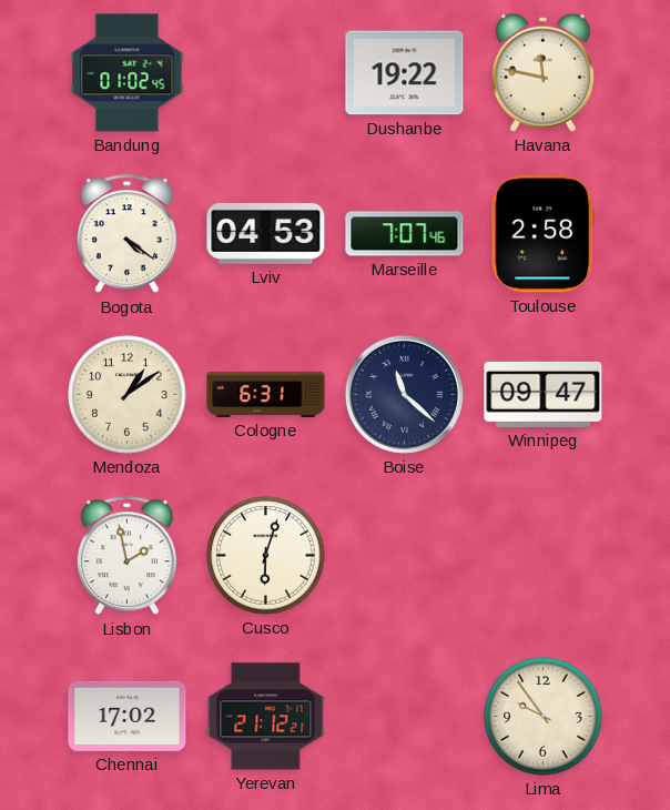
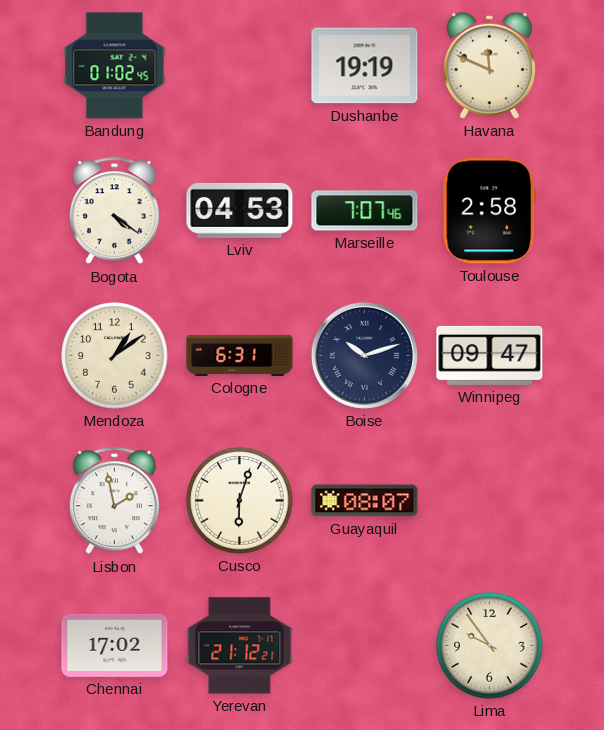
Dushanbe: 19:22 -> 19:19 (365, 66)
Havana: 11:47 -> 11:49 (489, 65)
Boise: 11:22 -> 10:12 (364, 355)
Guayaquil: none -> 08:07 (365, 501)
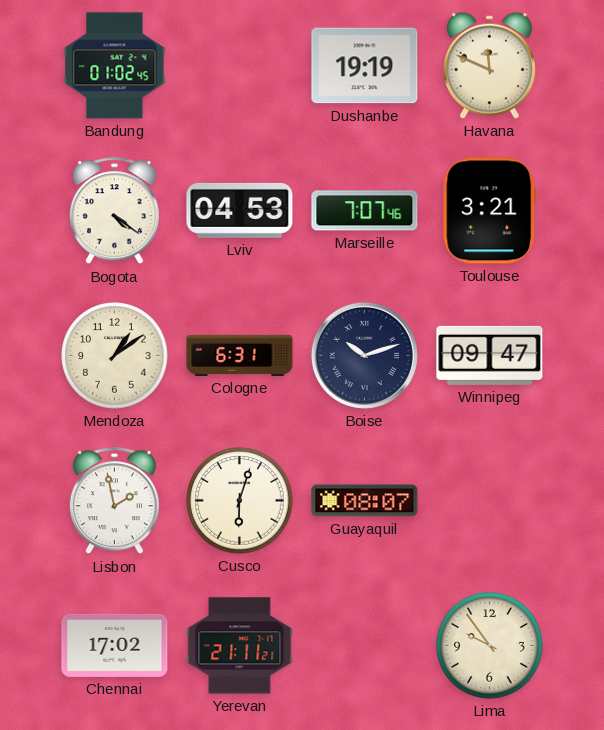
Toulouse: 2:58 -> 3:21 (490, 211)
Yerevan: 21:12 -> 21:11 (240, 646)
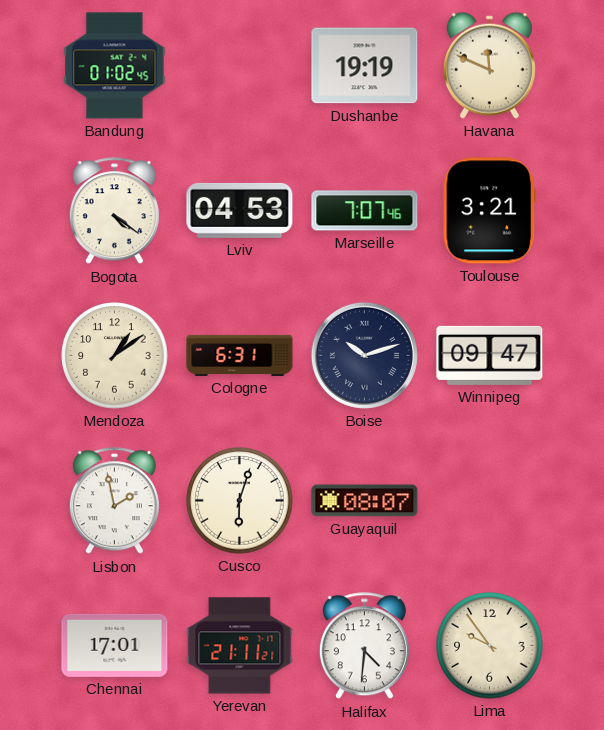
Chennai: 17:02 -> 17:01 (115, 645)
Halifax: none -> 4:31 (364, 646)
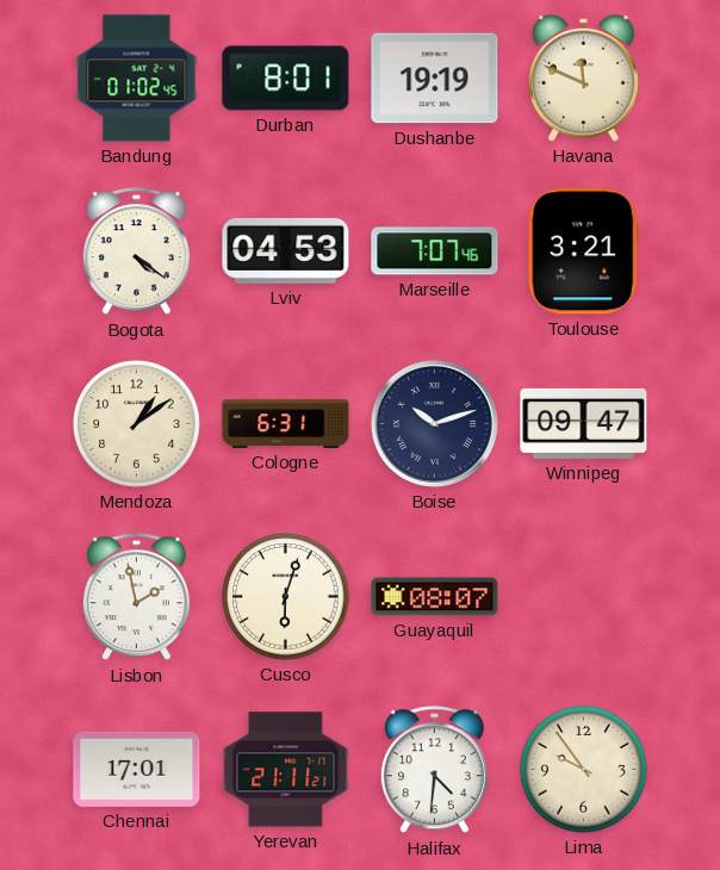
Durban: none -> 8:01 (286, 79)
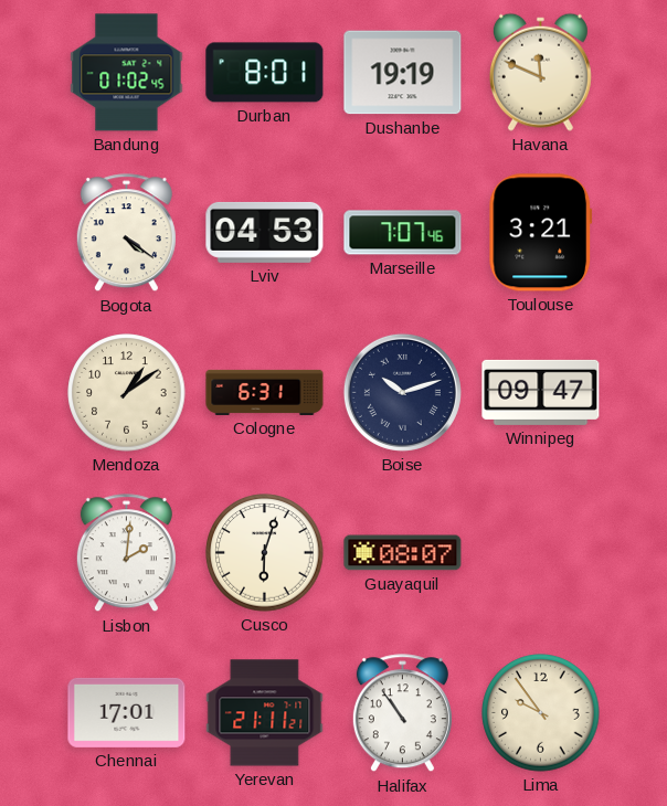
Lisbon: 1:58 -> 2:01 (126, 553)
Halifax: 4:31 -> 10:54 (402, 713)
